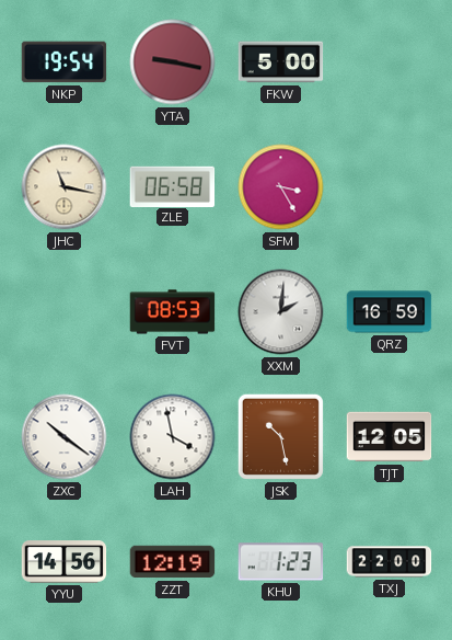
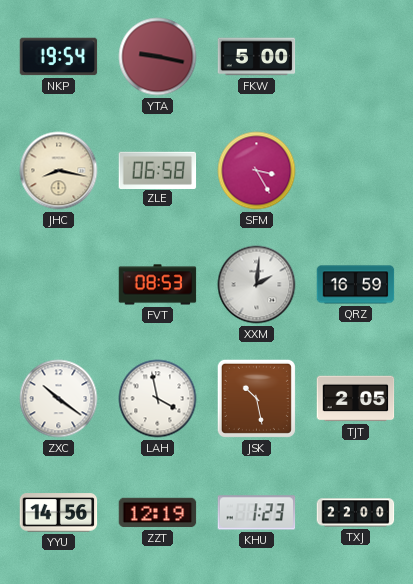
JHC: 11:17 -> 8:17 (59, 171)
TJT: 12:05 -> 2:05 (356, 399)
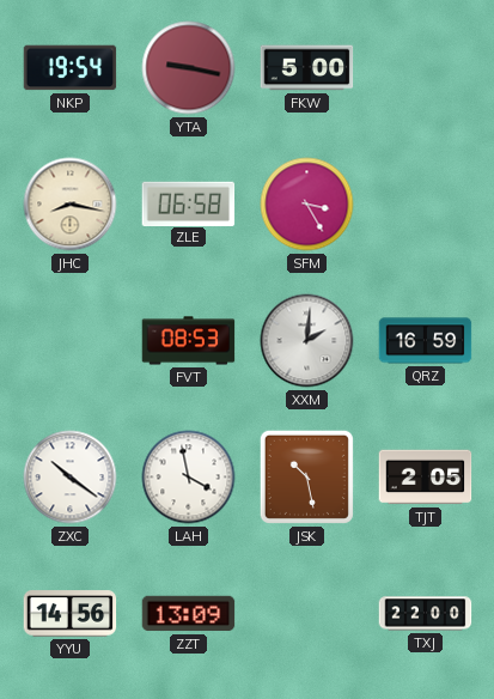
ZZT: 12:19 -> 13:09 (189, 614)
KHU: 1:23 -> none (257, 513)
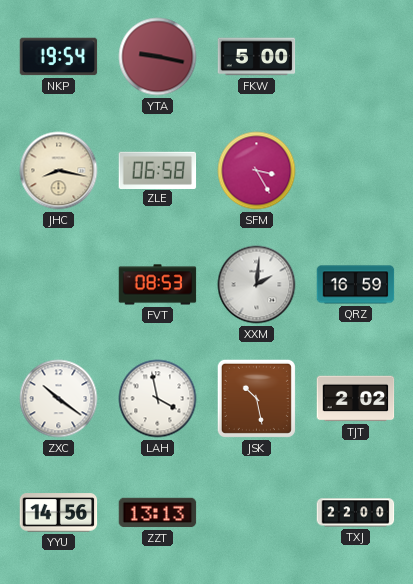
TJT: 2:05 -> 2:02 (356, 399)
ZZT: 13:09 -> 13:13 (158, 513)
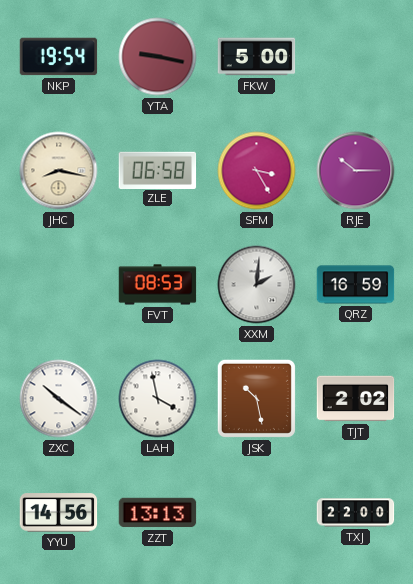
RJE: none -> 10:15 (356, 171)
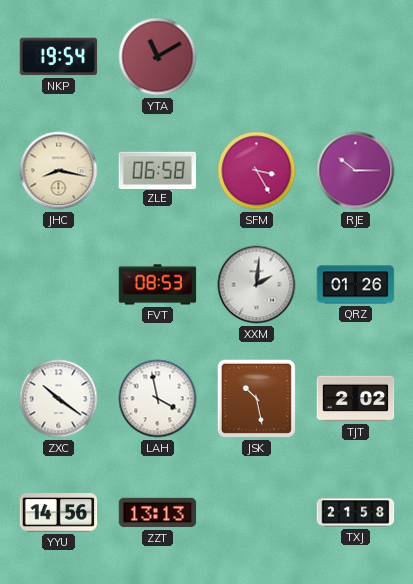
YTA: 9:17 -> 11:10 (158, 57)
FKW: 5:00 -> none (257, 57)
QRZ: 16:59 -> 01:26 (356, 285)
TXJ: 22:00 -> 21:58 (356, 513)
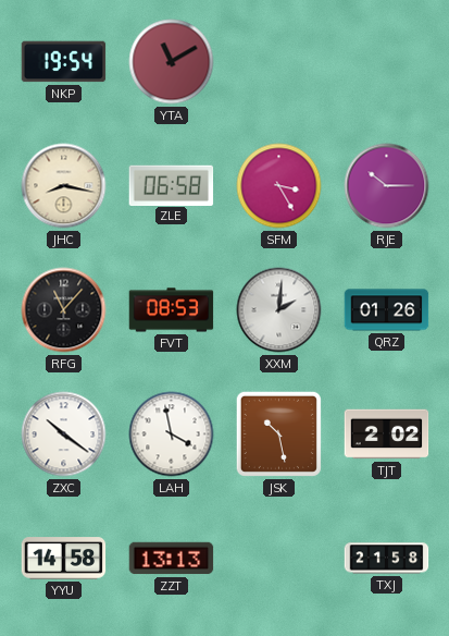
RFG: none -> 11:07 (64, 310)
YYU: 14:56 -> 14:58 (64, 559)
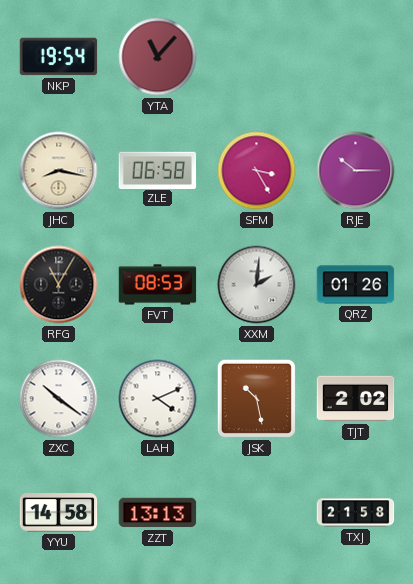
YTA: 11:10 -> 11:07 (158, 57)
RFG: 11:07 -> 11:05 (59, 285)
LAH: 3:58 -> 4:11 (158, 399)
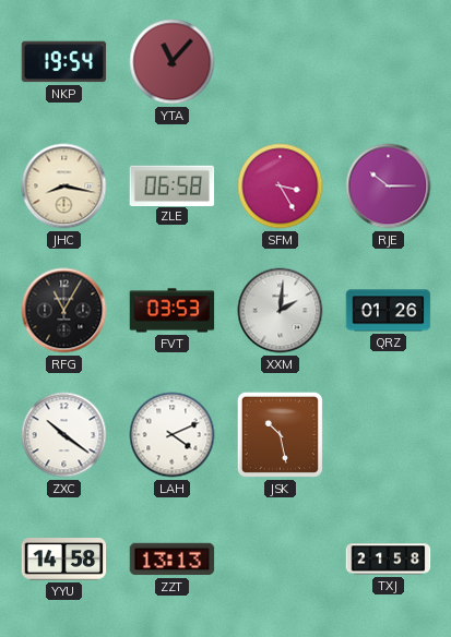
FVT: 08:53 -> 03:53 (173, 311)
TJT: 2:02 -> none (356, 399)
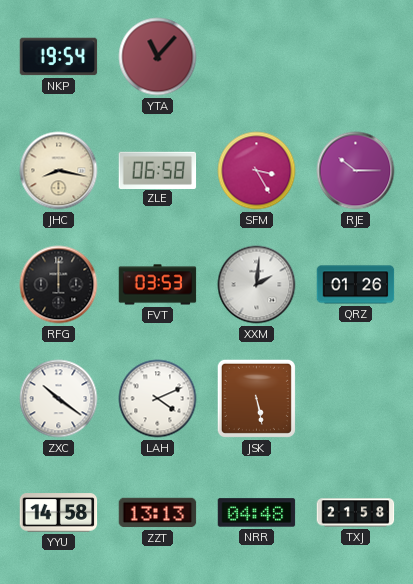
RFG: 11:05 -> 12:00 (59, 285)
JSK: 10:28 -> 5:28 (256, 398)
NRR: none -> 04:48 (257, 513)
